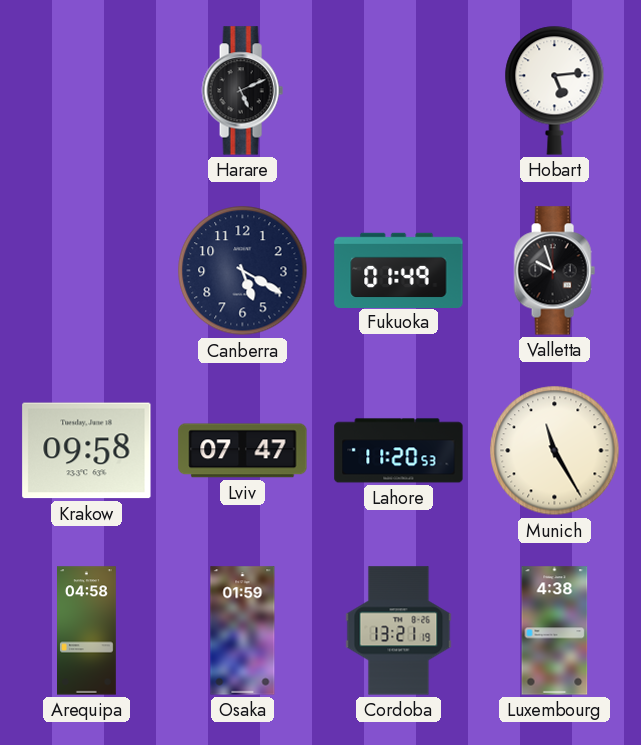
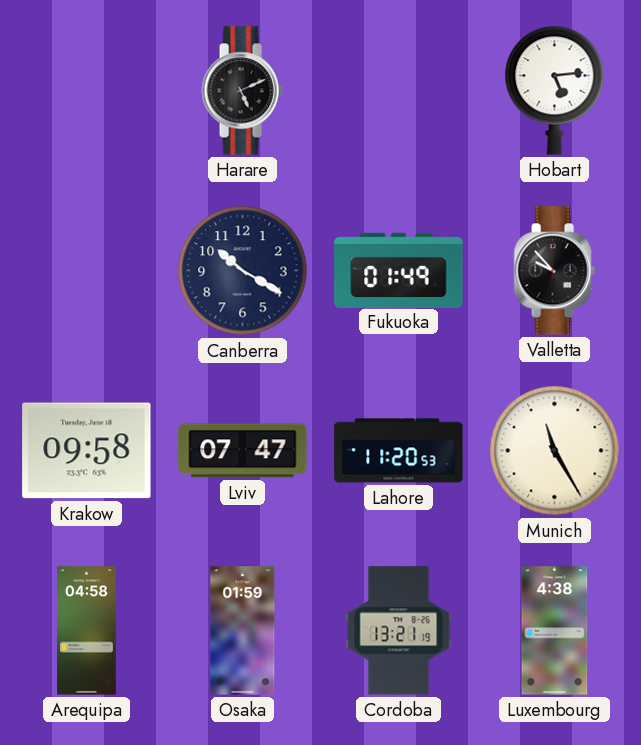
Canberra: 5:20 -> 10:20 (243, 271)
Valletta: 9:57 -> 9:53 (554, 271)
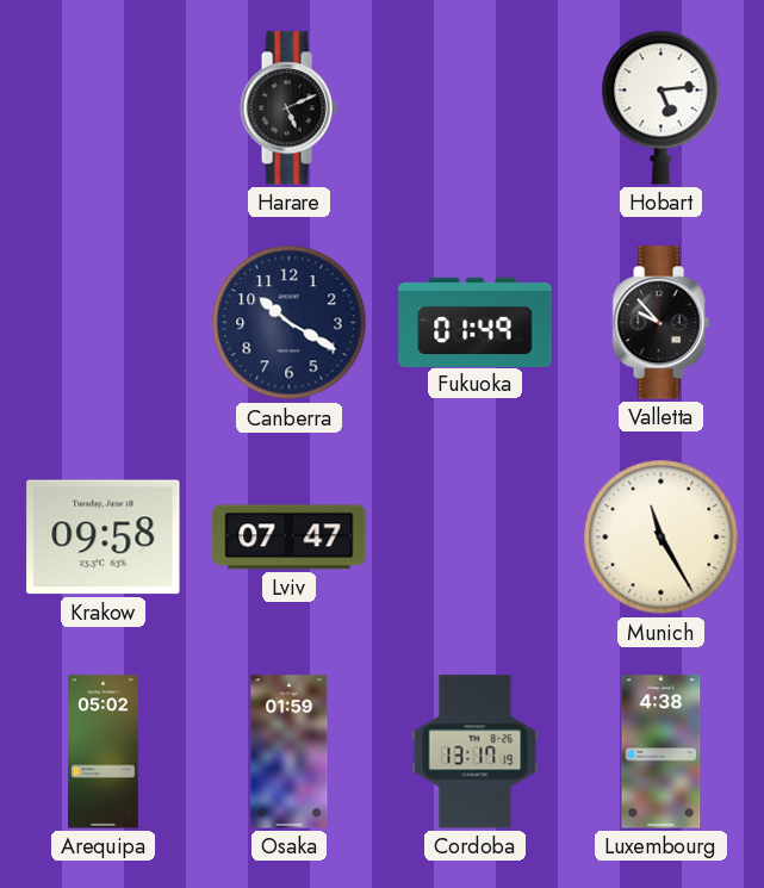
Lahore: 11:20 -> none (399, 451)
Arequipa: 04:58 -> 05:02 (104, 752)
Cordoba: 13:21 -> 13:17 (476, 752)
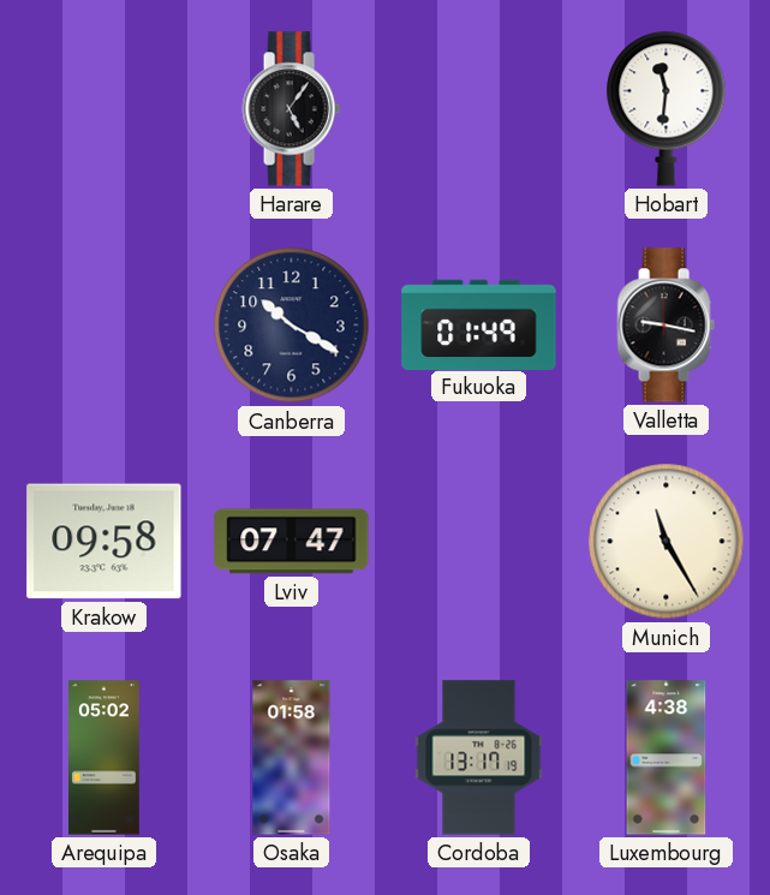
Harare: 5:11 -> 5:06 (291, 109)
Hobart: 5:14 -> 11:31 (667, 108)
Valletta: 9:53 -> 9:17 (665, 326)
Osaka: 01:59 -> 01:58 (292, 758)
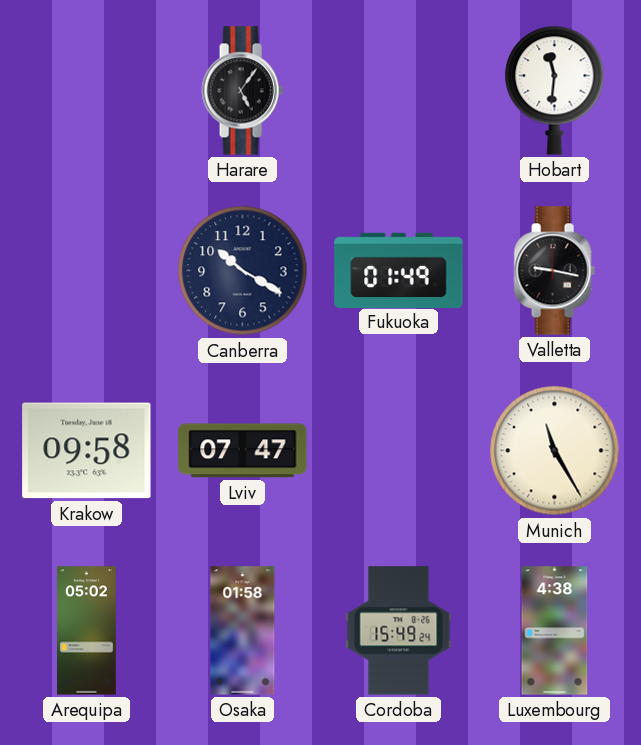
Cordoba: 13:17 -> 15:49 (399, 631)
